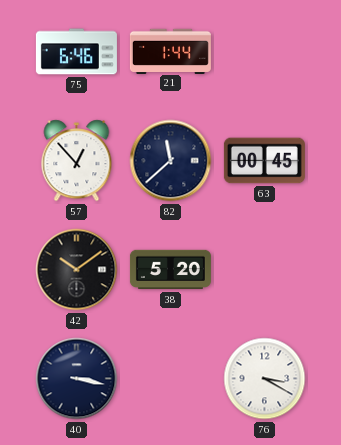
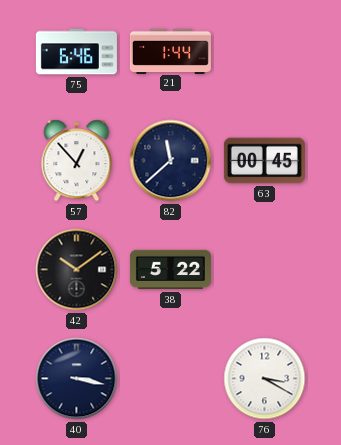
38: 5:20 -> 5:22 (170, 270)
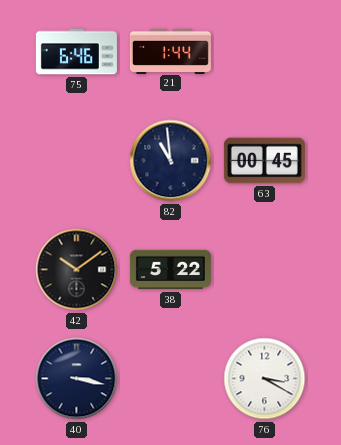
57: 12:53 -> none (77, 161)
82: 11:38 -> 10:59 (171, 161)
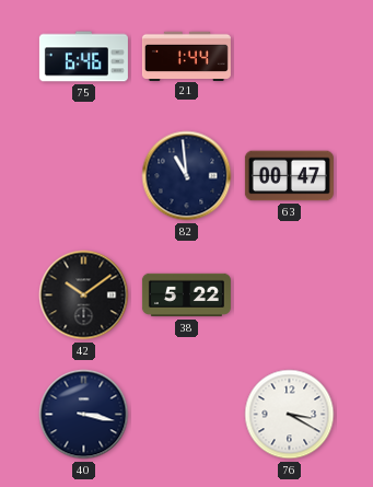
63: 00:45 -> 00:47 (289, 176)
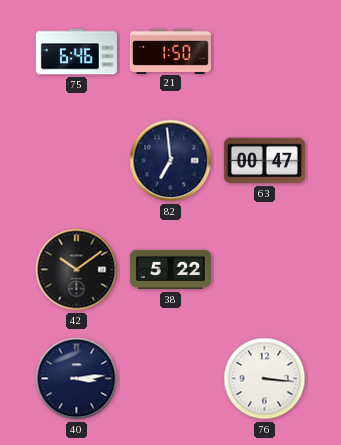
21: 1:44 -> 1:50 (170, 51)
82: 10:59 -> 6:59 (171, 161)
40: 3:17 -> 3:14 (77, 379)
76: 3:20 -> 3:16 (265, 379)
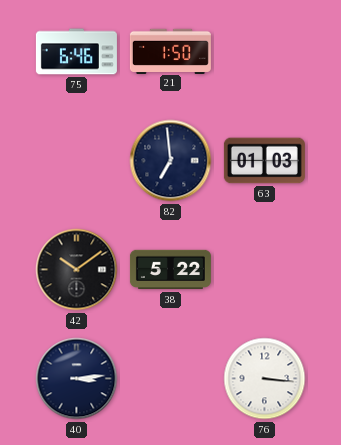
63: 00:47 -> 01:03 (264, 161)
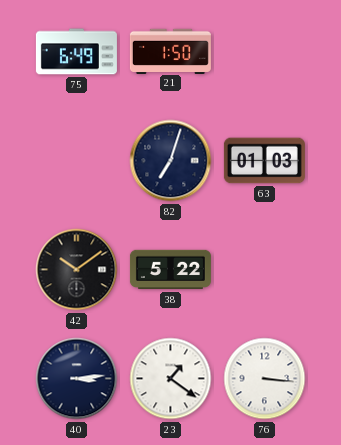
75: 6:46 -> 6:49 (76, 52)
82: 6:59 -> 7:03 (171, 161)
23: none -> 1:21 (171, 379)
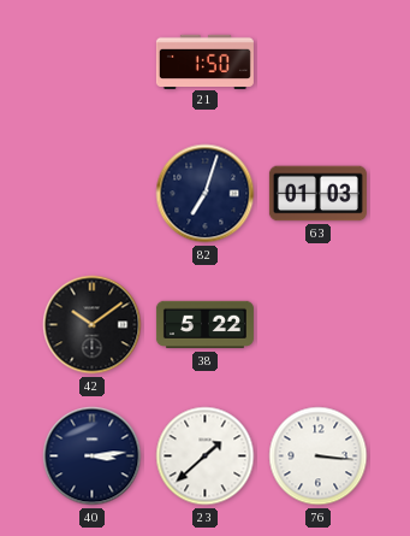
75: 6:49 -> none (76, 52)
23: 1:21 -> 1:38 (206, 457)
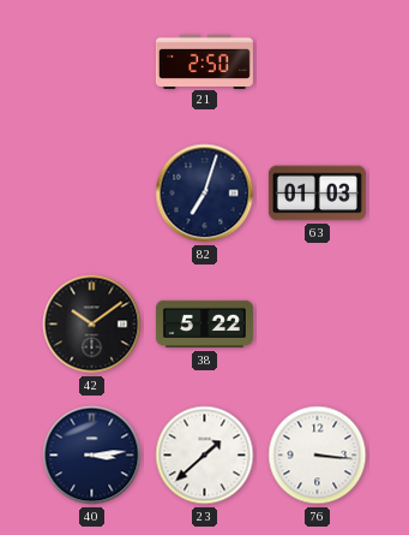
21: 1:50 -> 2:50 (204, 61)
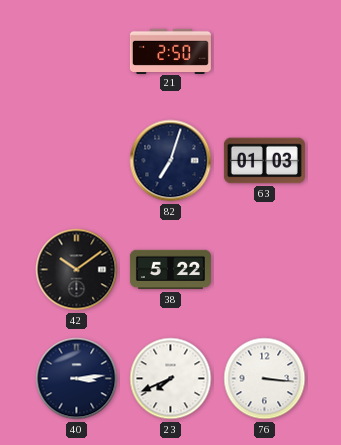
23: 1:38 -> 7:41 (171, 379)
